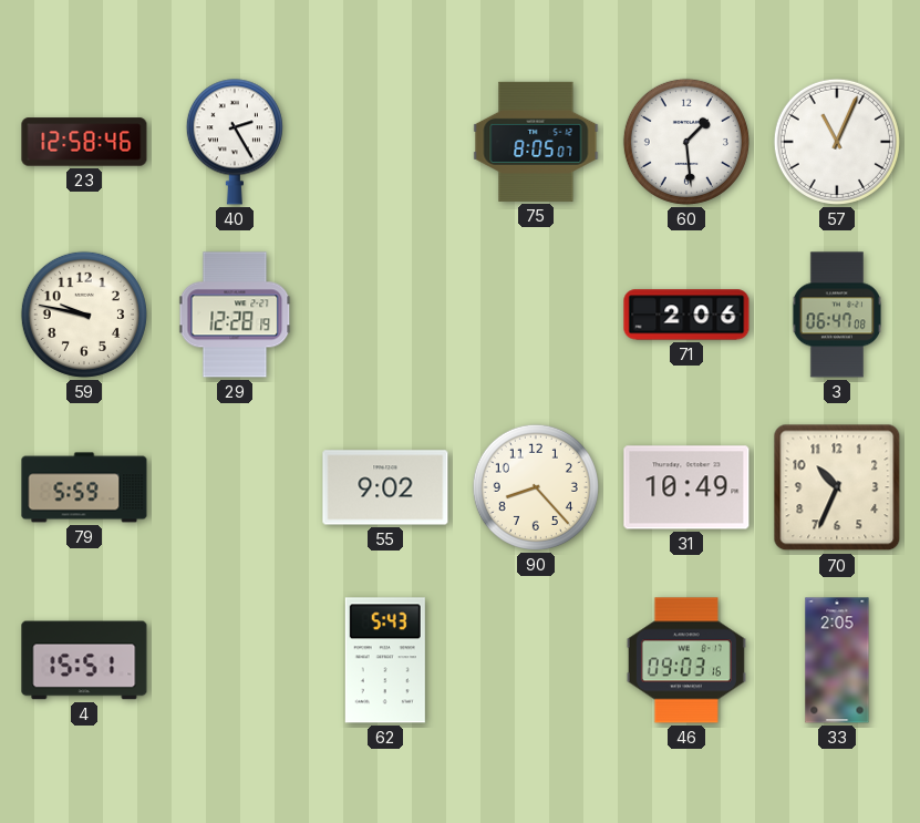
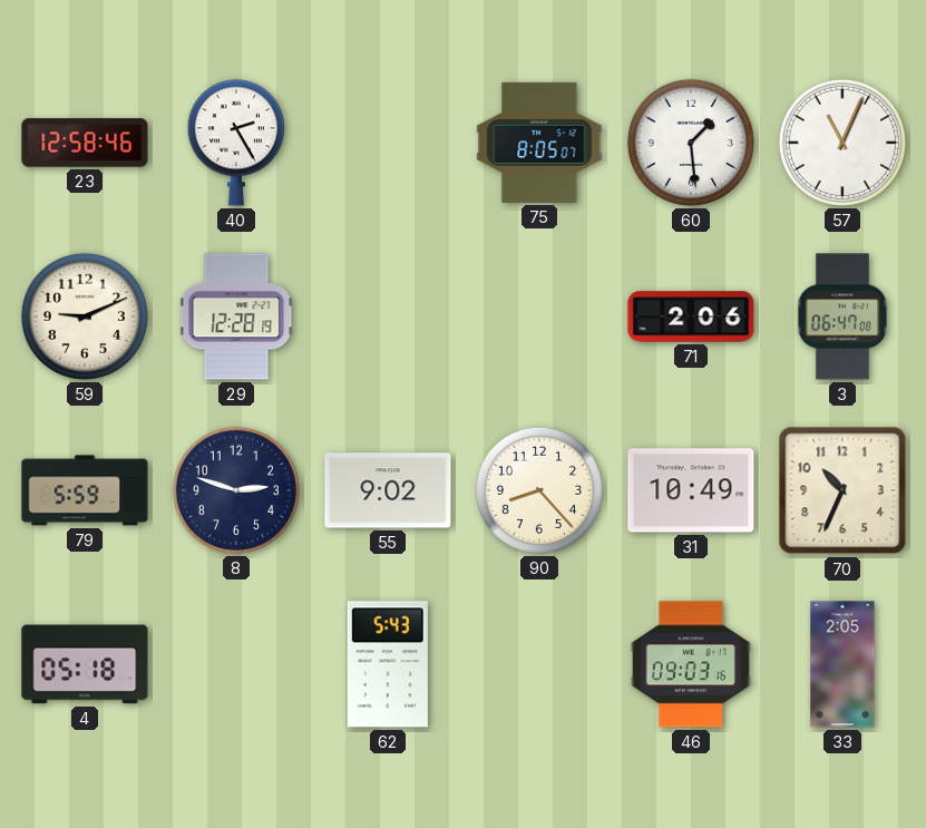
59: 9:47 -> 9:11 (85, 316)
8: none -> 2:48 (236, 490)
4: 15:51 -> 05:18 (85, 664)
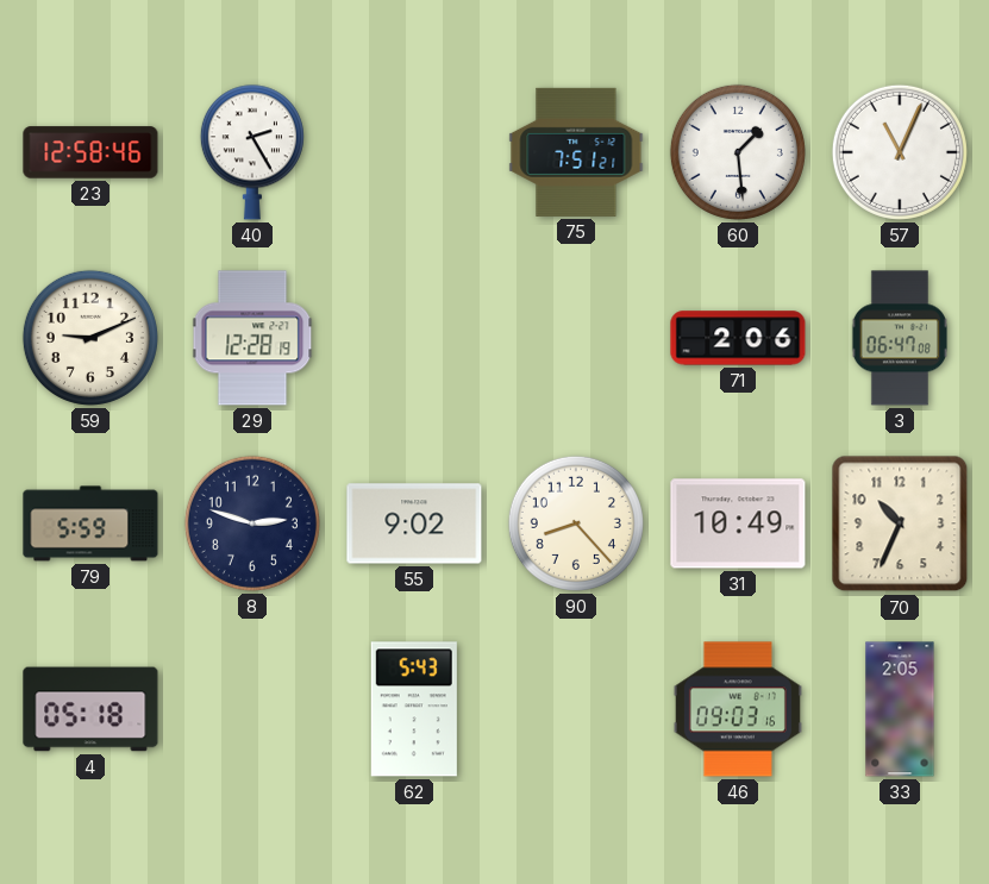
75: 8:05 -> 7:51 (576, 152)
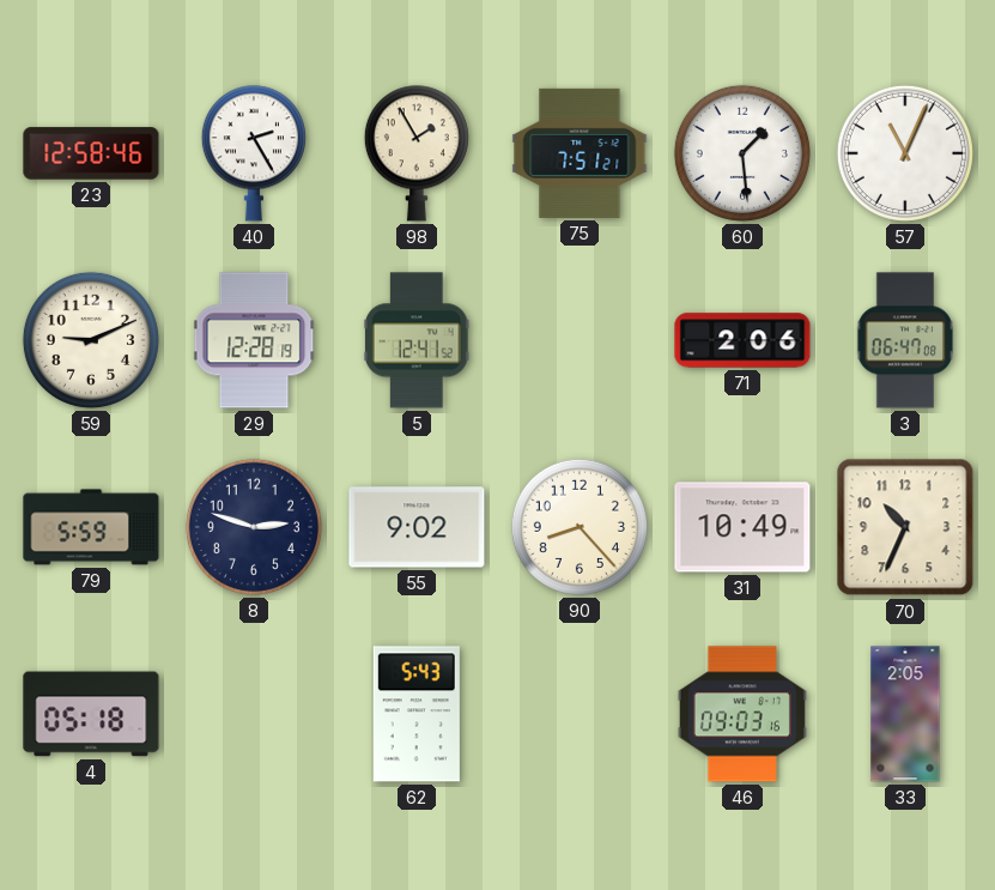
98: none -> 1:55 (417, 153)
5: none -> 12:41 (417, 340)
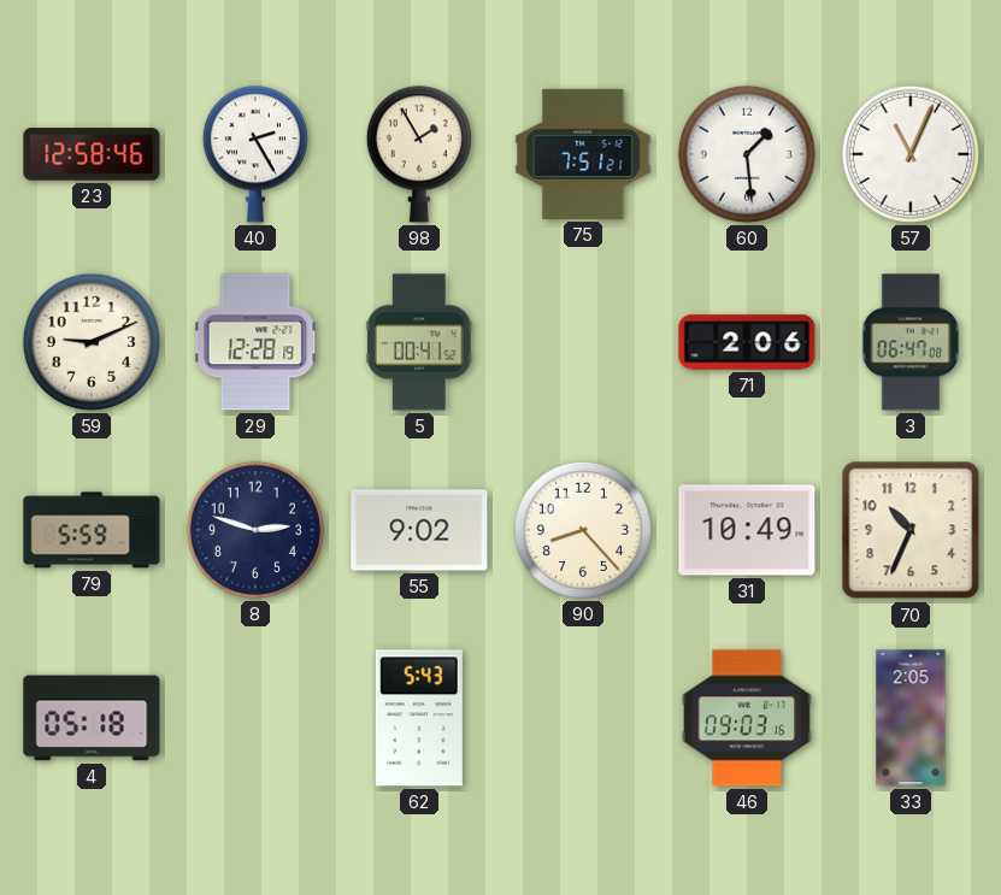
5: 12:41 -> 00:41 (419, 342)
